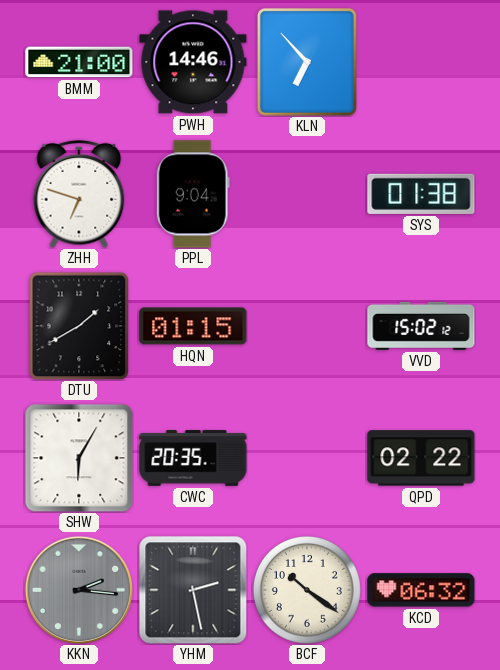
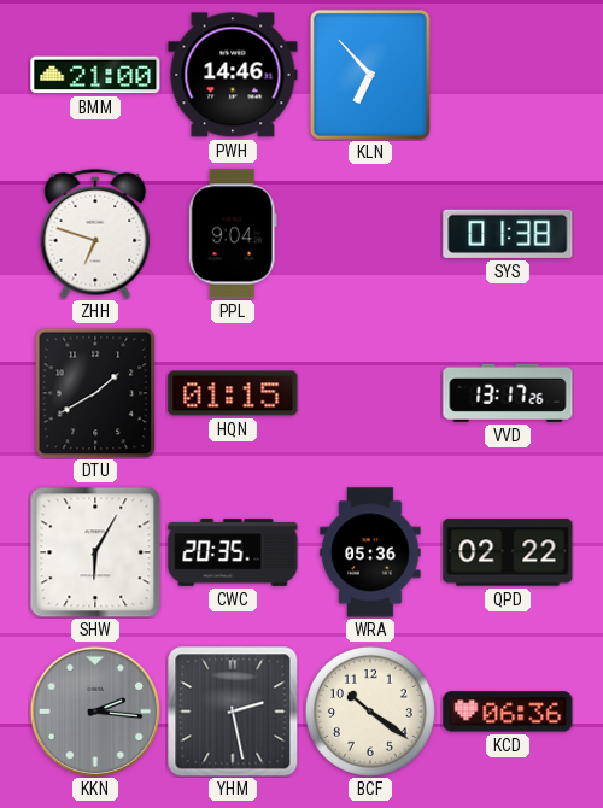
VVD: 15:02 -> 13:17 (508, 393)
WRA: none -> 05:36 (370, 552)
KCD: 06:32 -> 06:36 (508, 712)
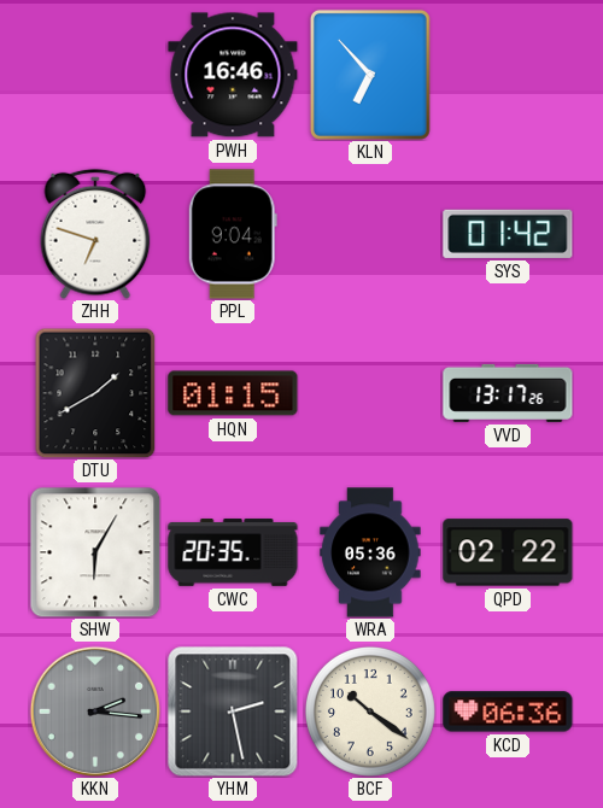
BMM: 21:00 -> none (95, 75)
PWH: 14:46 -> 16:46 (233, 75)
SYS: 01:38 -> 01:42 (508, 234)
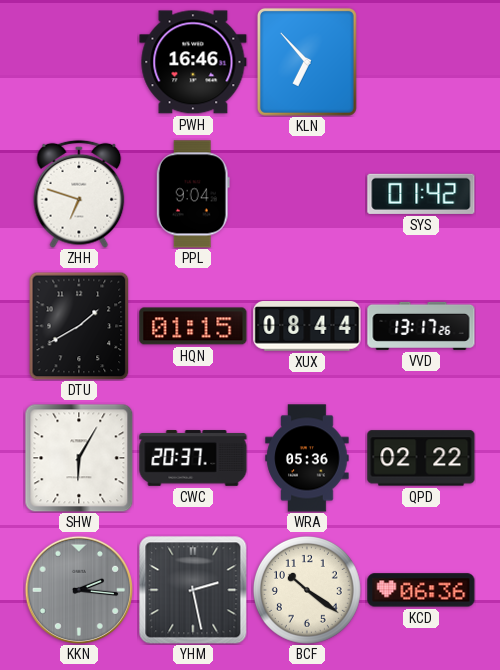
XUX: none -> 08:44 (307, 327)
CWC: 20:35 -> 20:37 (193, 458)
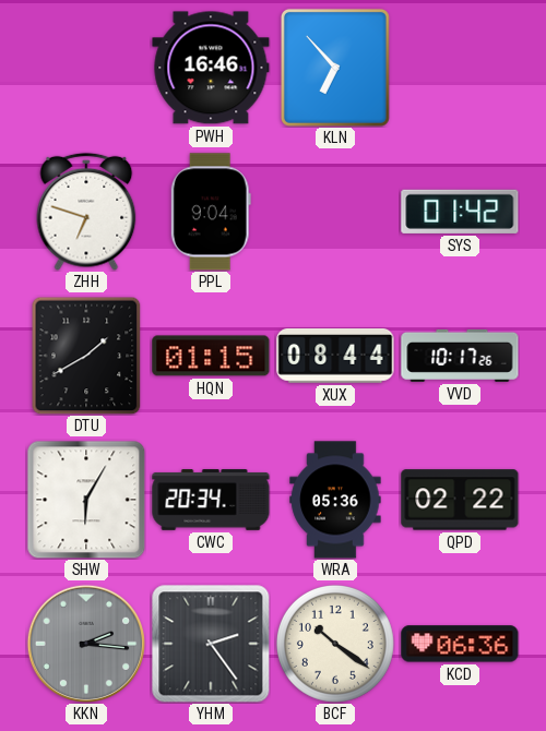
VVD: 13:17 -> 10:17 (460, 356)
CWC: 20:37 -> 20:34 (211, 500)
YHM: 2:28 -> 2:24 (211, 644)
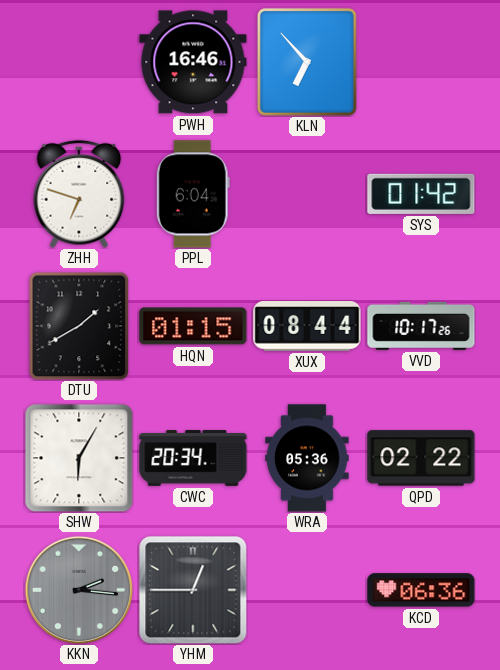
PPL: 9:04 -> 6:04 (193, 194)
YHM: 2:24 -> 12:45 (193, 590)
BCF: 10:21 -> none (335, 644)
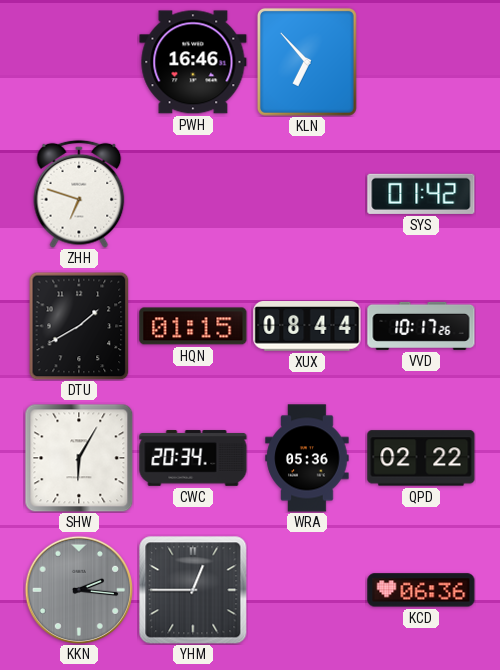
PPL: 6:04 -> none (193, 194)
